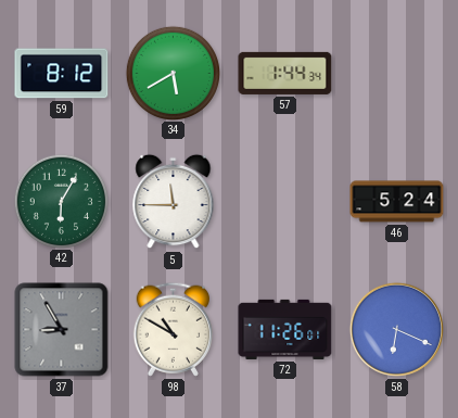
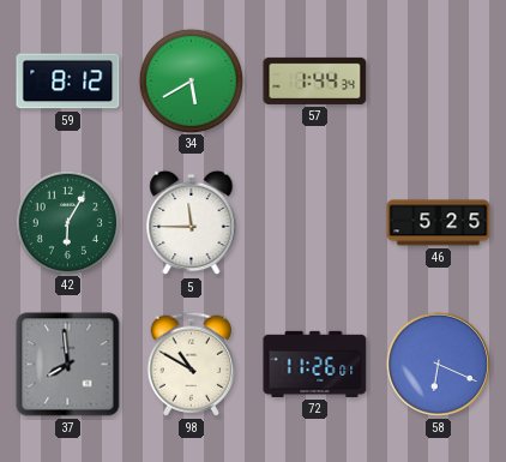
46: 5:24 -> 5:25 (439, 223)
37: 8:55 -> 7:59 (68, 365)
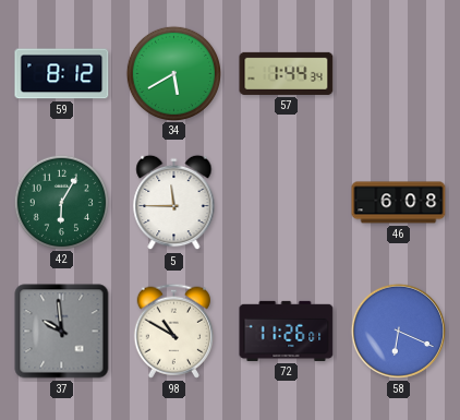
46: 5:25 -> 6:08 (399, 203)
37: 7:59 -> 9:59 (62, 332)
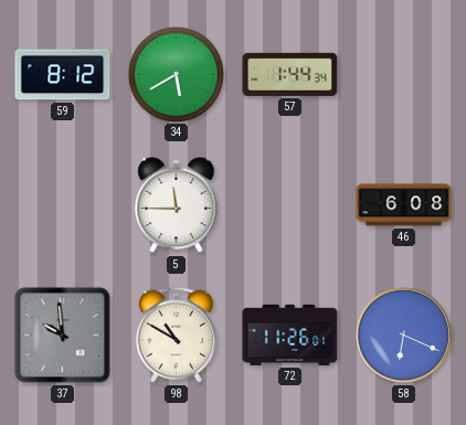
42: 6:05 -> none (61, 202)
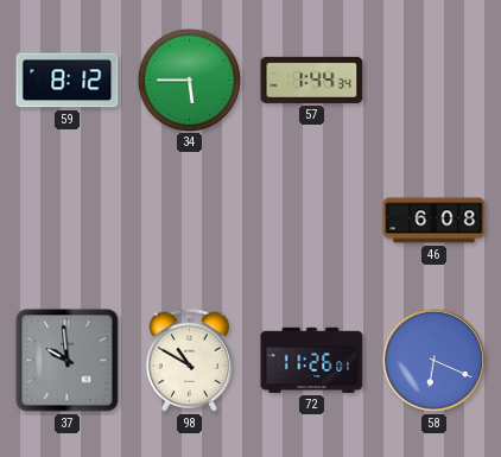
34: 5:40 -> 5:45 (189, 80)
5: 11:45 -> none (177, 205)
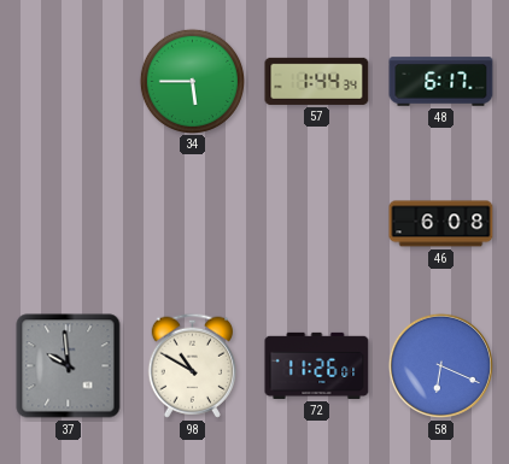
59: 8:12 -> none (68, 81)
48: none -> 6:17 (441, 82)
